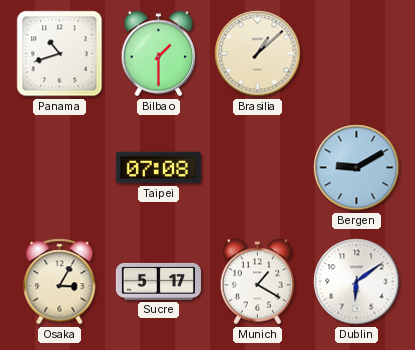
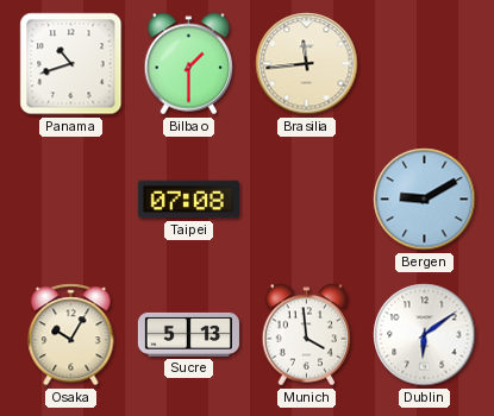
Brasilia: 1:08 -> 11:44 (307, 64)
Osaka: 3:05 -> 10:05 (71, 335)
Sucre: 5:17 -> 5:13 (188, 334)
Munich: 1:20 -> 3:59 (307, 335)
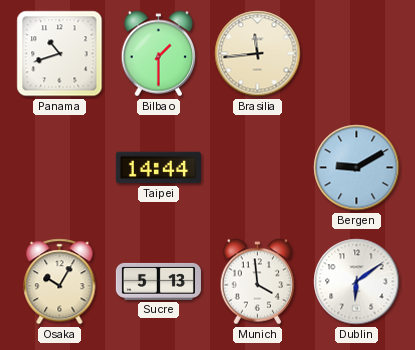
Taipei: 07:08 -> 14:44 (158, 168)
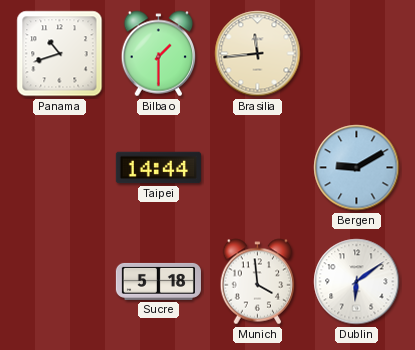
Osaka: 10:05 -> none (60, 282)
Sucre: 5:13 -> 5:18 (158, 281)
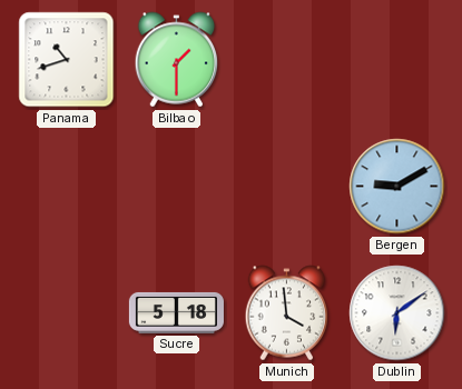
Brasilia: 11:44 -> none (258, 54)
Taipei: 14:44 -> none (158, 168)
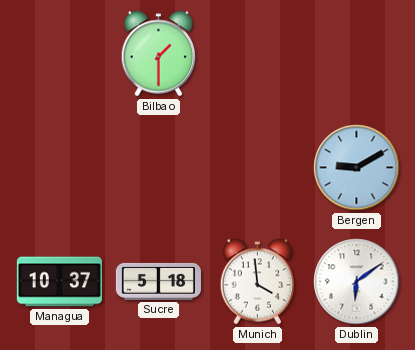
Panama: 10:42 -> none (67, 60)
Managua: none -> 10:37 (59, 282)
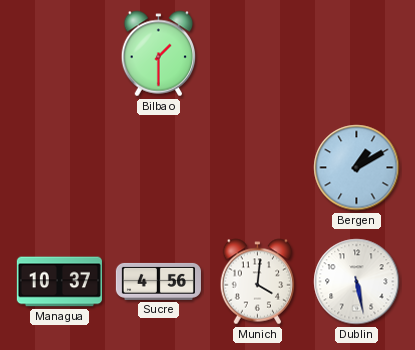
Bergen: 9:10 -> 1:10 (357, 168)
Sucre: 5:18 -> 4:56 (158, 281)
Munich: 3:59 -> 4:01 (258, 282)
Dublin: 6:09 -> 5:28 (357, 282)
